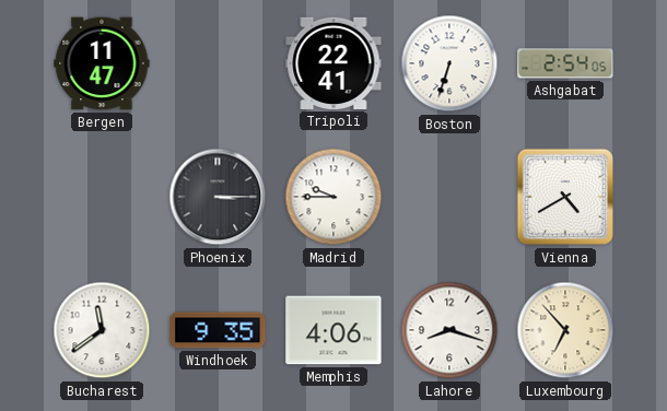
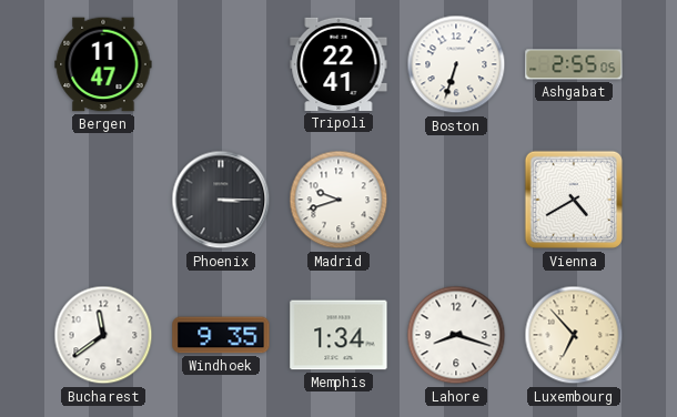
Ashgabat: 2:54 -> 2:55 (574, 64)
Madrid: 9:45 -> 9:42 (338, 200)
Memphis: 4:06 -> 1:34 (338, 335)
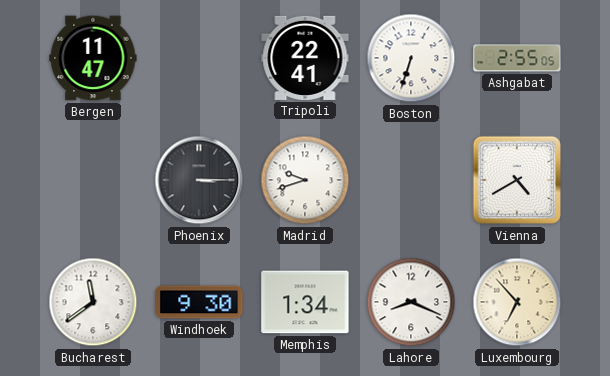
Windhoek: 9:35 -> 9:30 (199, 302)
Lahore: 8:18 -> 8:19 (411, 302)
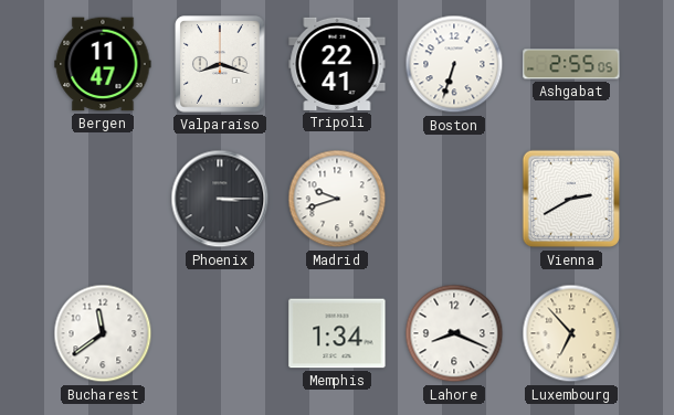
Valparaiso: none -> 8:18 (220, 64)
Vienna: 4:40 -> 2:40 (571, 199)
Windhoek: 9:30 -> none (199, 302)
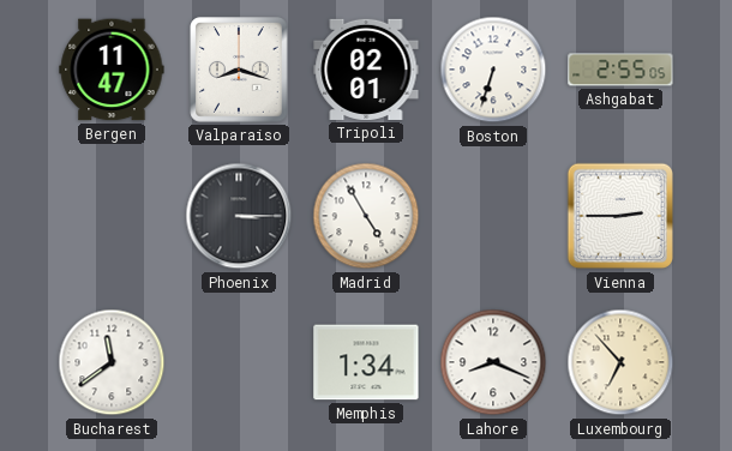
Tripoli: 22:41 -> 02:01 (366, 70)
Madrid: 9:42 -> 4:55 (366, 216)
Vienna: 2:40 -> 2:45 (620, 216)
